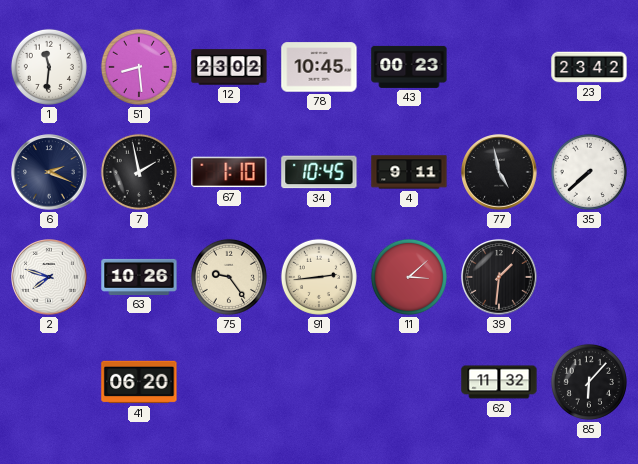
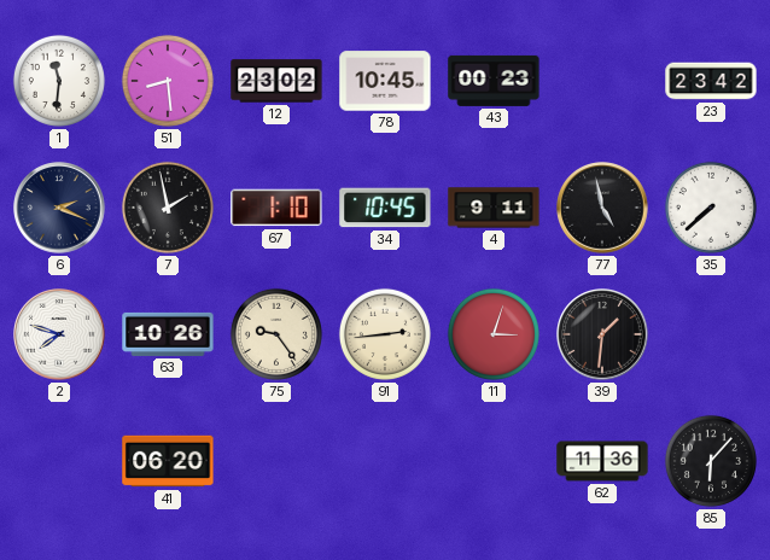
11: 3:08 -> 3:03 (494, 334)
62: 11:32 -> 11:36 (602, 461)
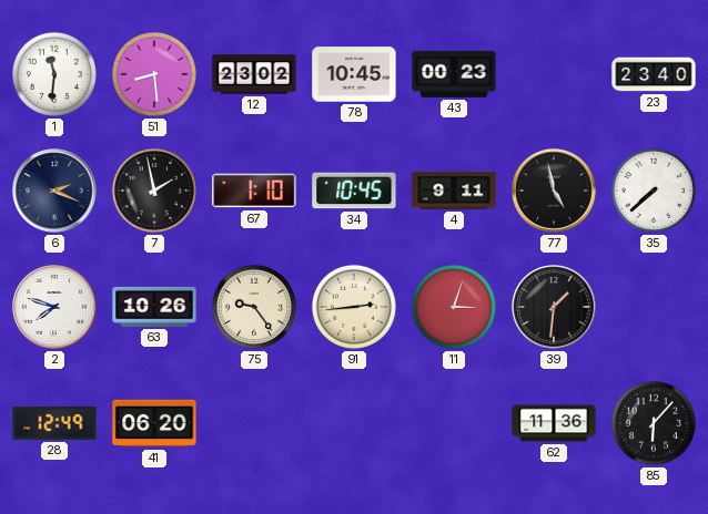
23: 23:42 -> 23:40 (654, 74)
28: none -> 12:49 (54, 423)
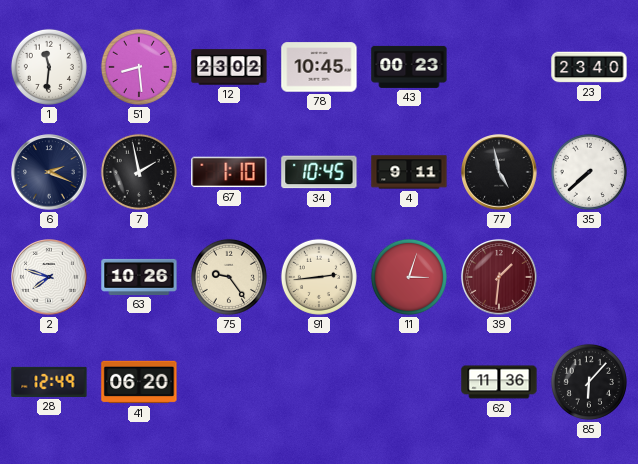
39 dial: black -> burgundy (499, 277)
